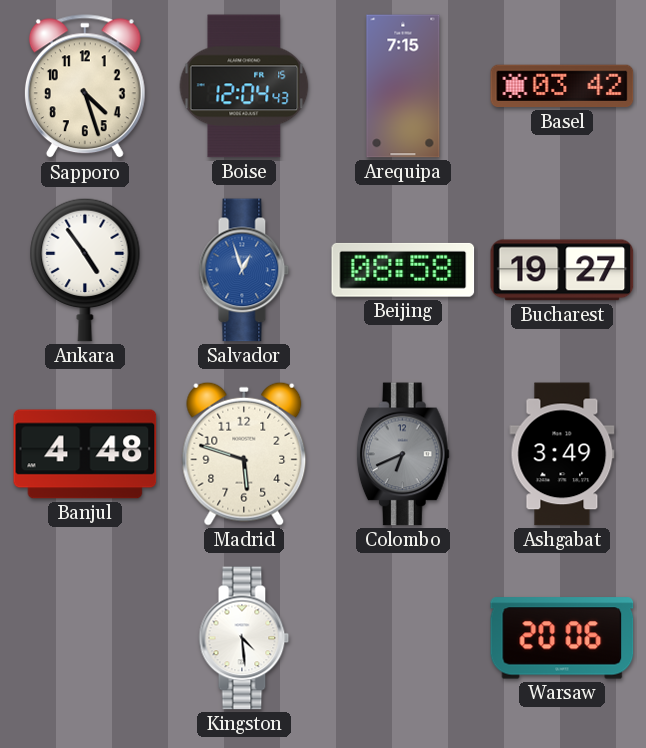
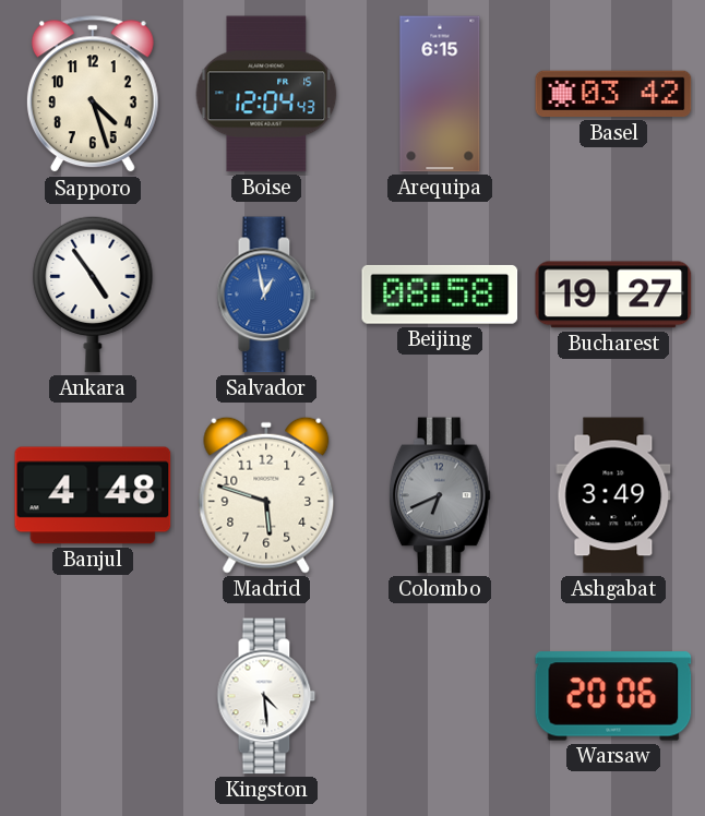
Arequipa: 7:15 -> 6:15 (440, 94)
Salvador: 12:57 -> 12:58 (266, 295)
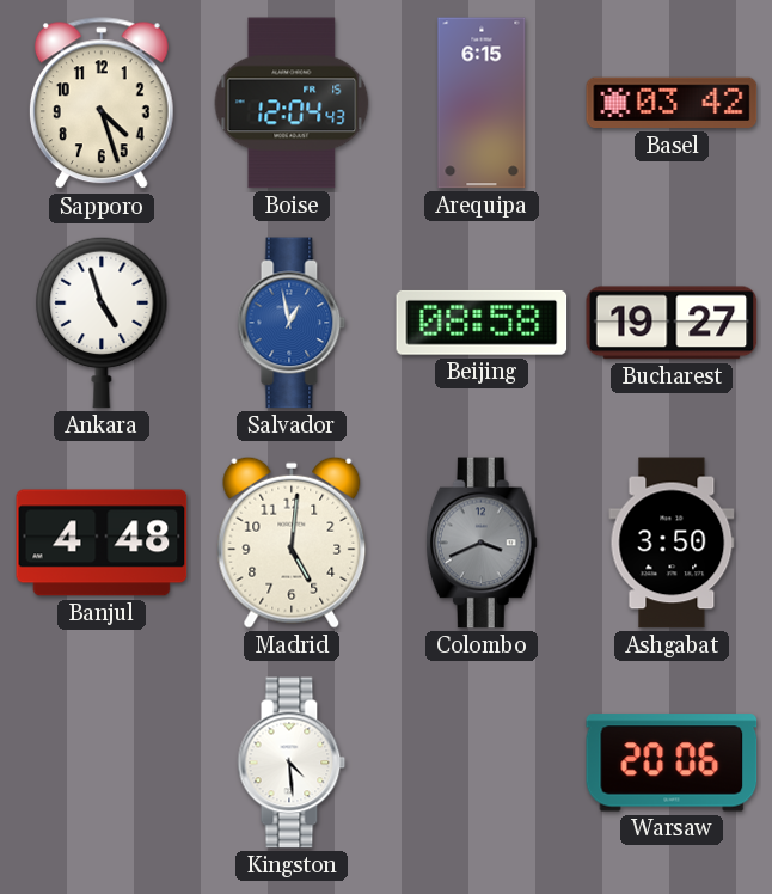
Ankara: 4:54 -> 4:57 (102, 323)
Madrid: 5:48 -> 5:01 (292, 543)
Colombo: 6:41 -> 3:41 (482, 543)
Ashgabat: 3:49 -> 3:50 (672, 543)
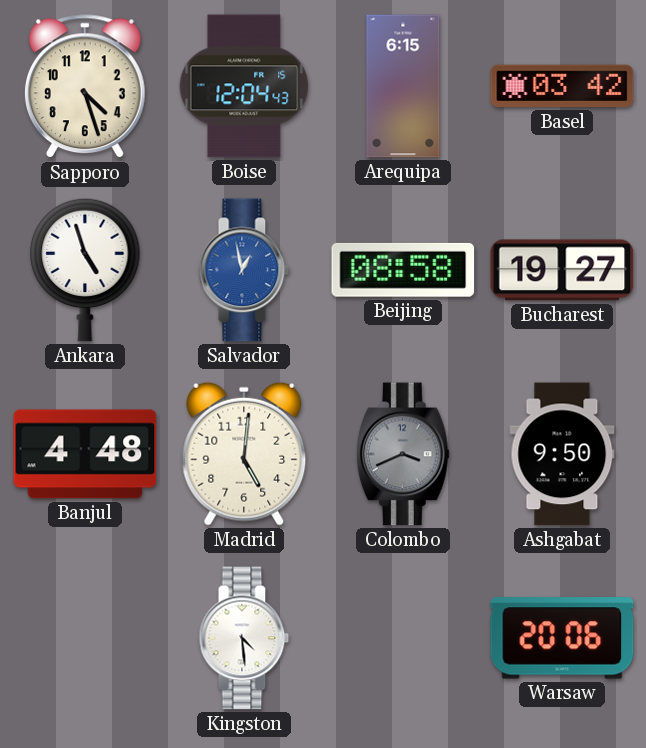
Ashgabat: 3:50 -> 9:50 (562, 454)
